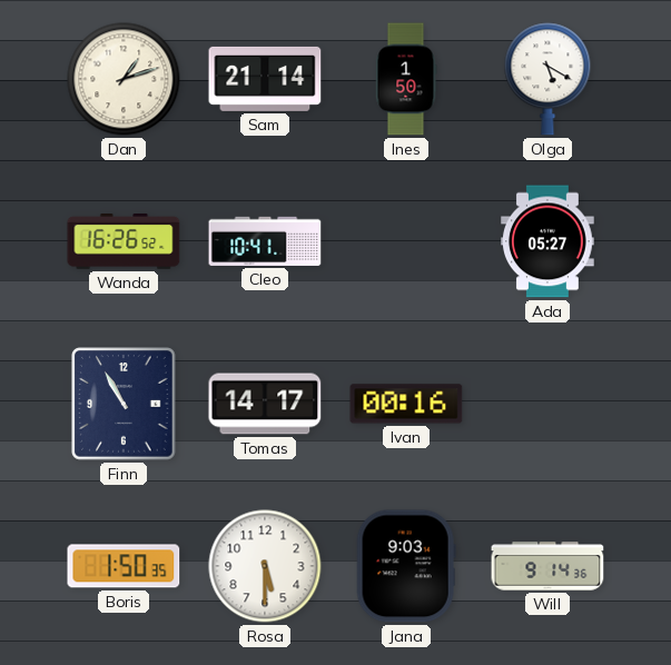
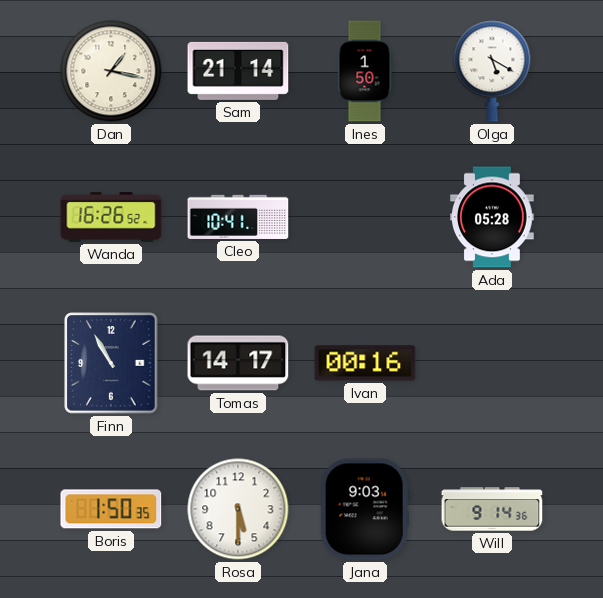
Dan: 1:12 -> 1:17 (111, 71)
Ada: 05:27 -> 05:28 (493, 217)
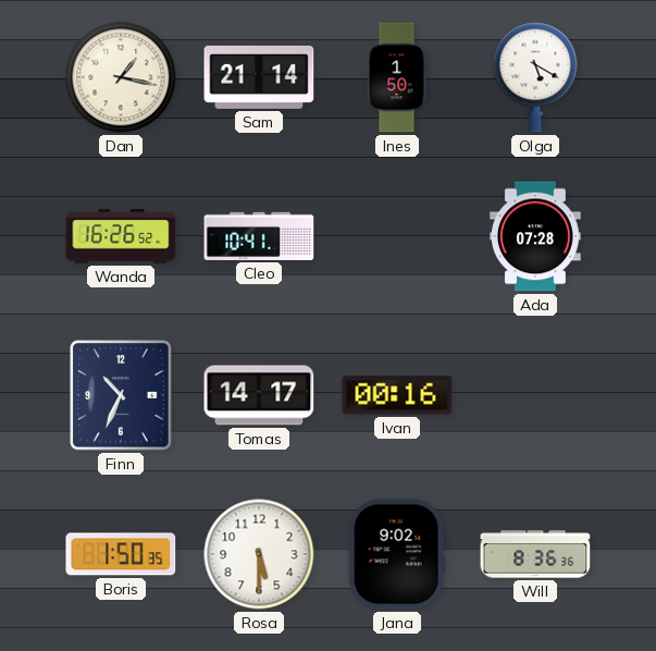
Ada: 05:28 -> 07:28 (536, 236)
Finn: 10:55 -> 10:34 (121, 395)
Jana: 9:03 -> 9:02 (397, 554)
Will: 9:14 -> 8:36 (535, 554)
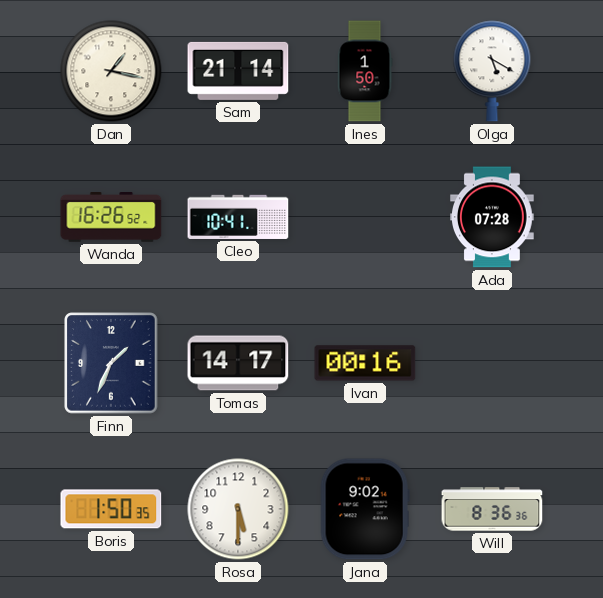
Finn: 10:34 -> 1:34 (111, 363)
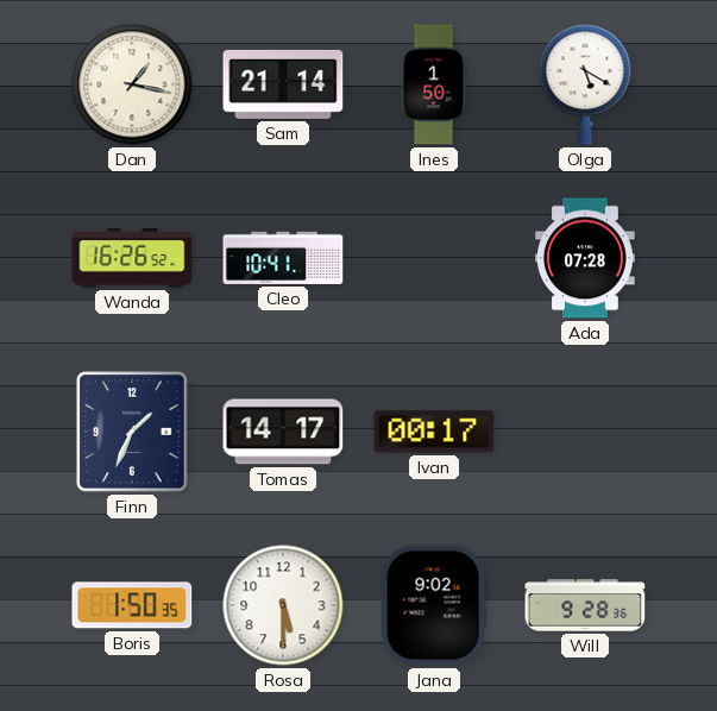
Ivan: 00:16 -> 00:17 (434, 432)
Will: 8:36 -> 9:28 (585, 605)
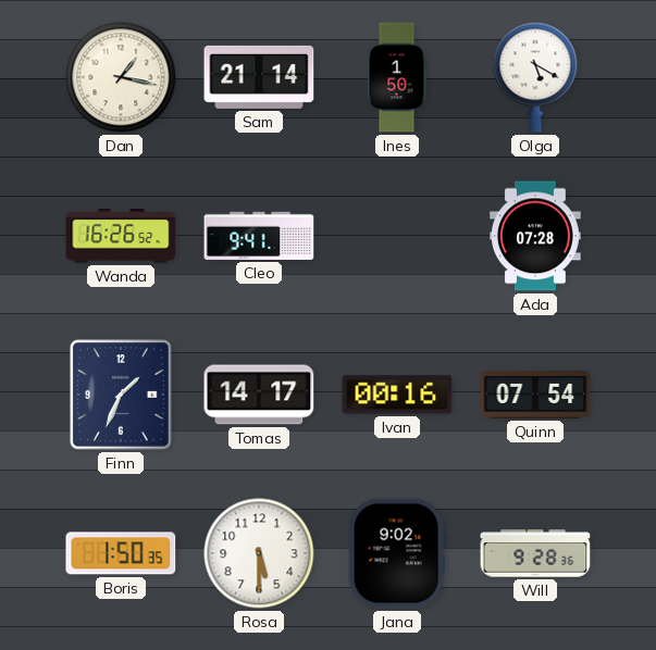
Cleo: 10:41 -> 9:41 (259, 236)
Ivan: 00:17 -> 00:16 (397, 395)
Quinn: none -> 07:54 (535, 395)
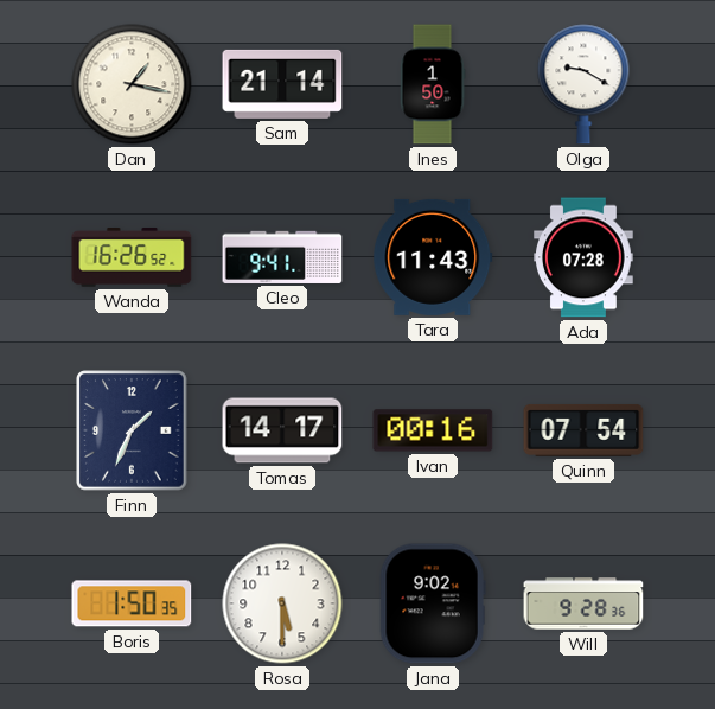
Olga: 5:20 -> 9:20 (583, 84)
Tara: none -> 11:43 (433, 257)
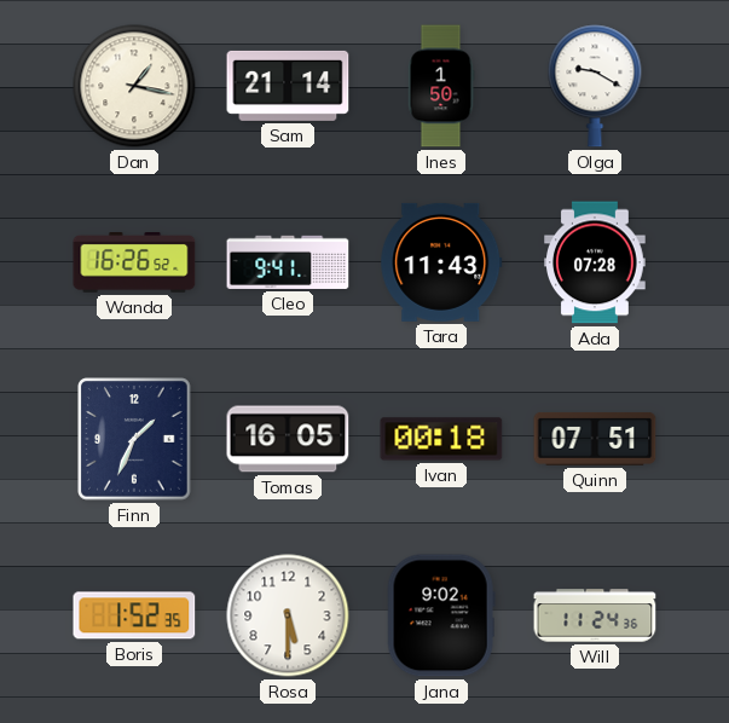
Tomas: 14:17 -> 16:05 (288, 439)
Ivan: 00:16 -> 00:18 (441, 439)
Quinn: 07:54 -> 07:51 (595, 439)
Boris: 1:50 -> 1:52 (134, 615)
Will: 9:28 -> 11:24 (595, 615)
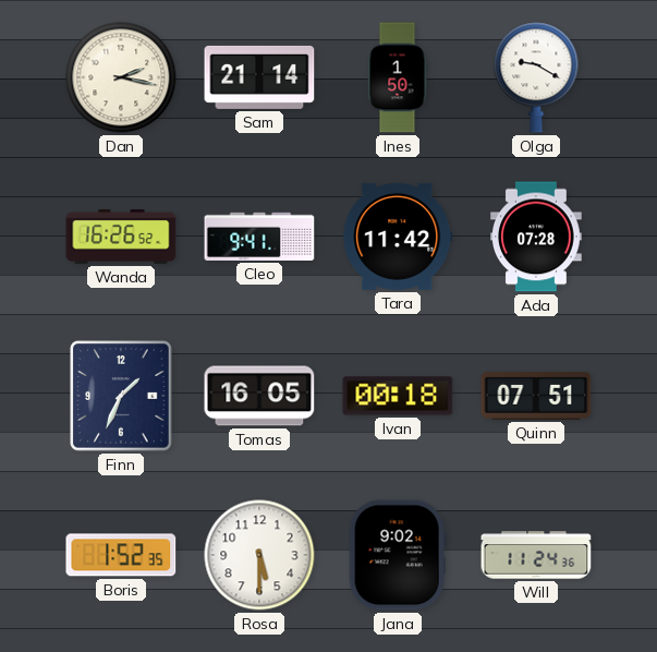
Dan: 1:17 -> 2:17 (121, 77)
Tara: 11:43 -> 11:42 (398, 237)
